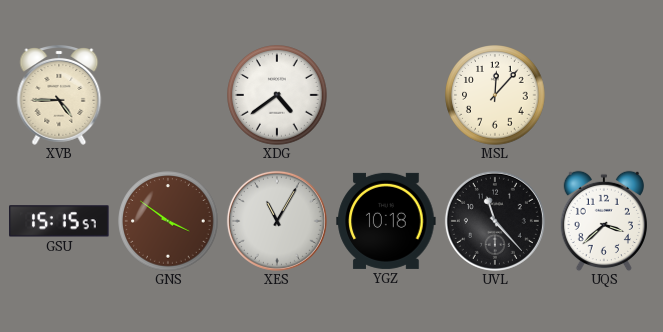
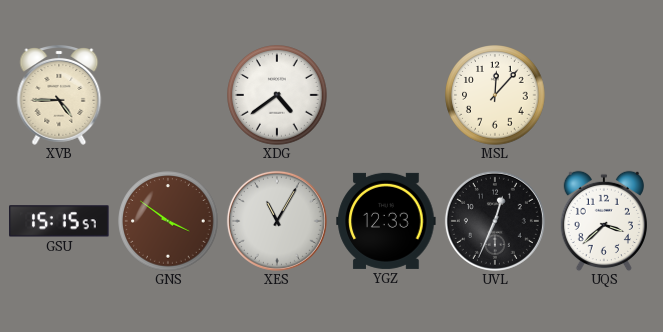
YGZ: 10:18 -> 12:33 (386, 221)
UVL: 11:23 -> 12:34 (495, 221)
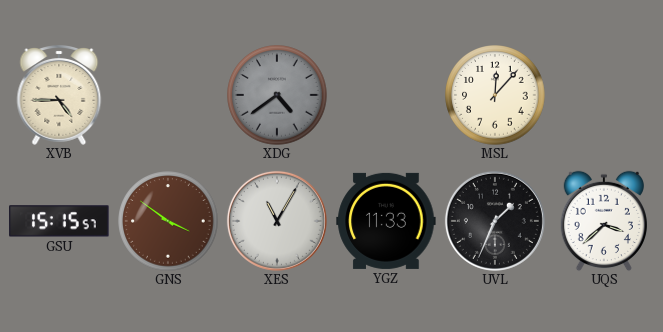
XDG dial: white -> grey (277, 95)
YGZ: 12:33 -> 11:33 (386, 221)
UVL: 12:34 -> 1:34 (495, 221)
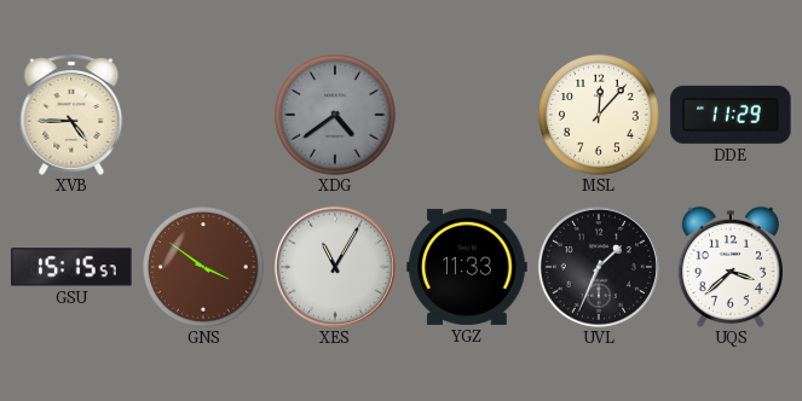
DDE: none -> 11:29 (731, 115)
